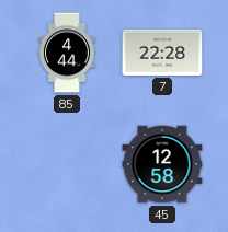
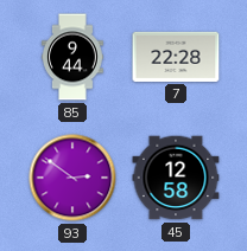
85: 4:44 -> 9:44 (74, 57)
93: none -> 2:51 (72, 178)
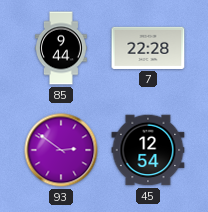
45: 12:58 -> 12:54 (148, 150)
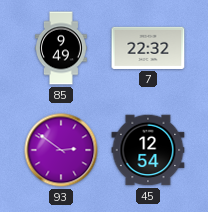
85: 9:44 -> 9:49 (62, 48)
7: 22:28 -> 22:32 (148, 48)
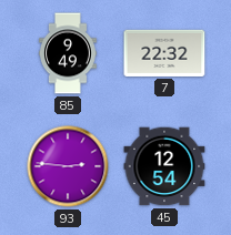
93: 2:51 -> 2:46 (68, 166)
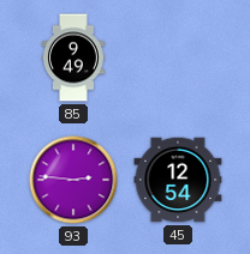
7: 22:32 -> none (164, 53)
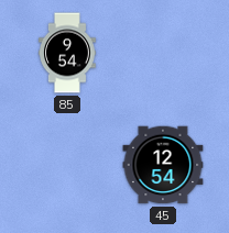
85: 9:49 -> 9:54 (68, 53)
93: 2:46 -> none (73, 180)
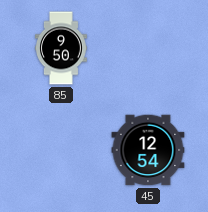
85: 9:54 -> 9:50 (62, 48)
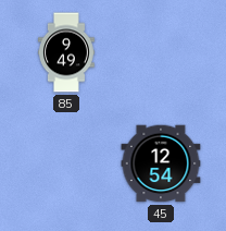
85: 9:50 -> 9:49 (67, 52)
